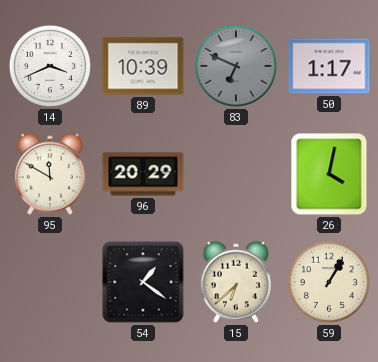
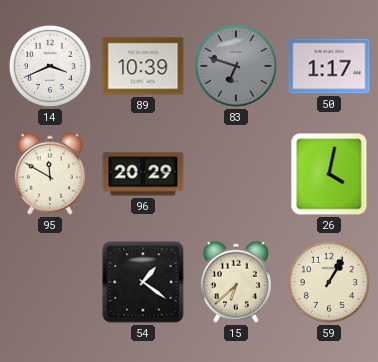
83: 6:49 -> 6:48 (236, 66)
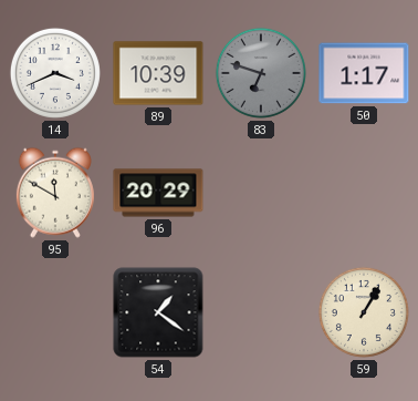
26: 4:02 -> none (329, 174)
15: 6:38 -> none (236, 282)
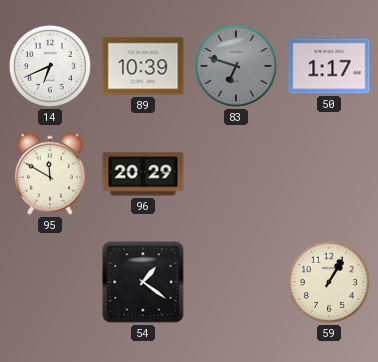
14: 3:41 -> 6:41 (50, 66)
